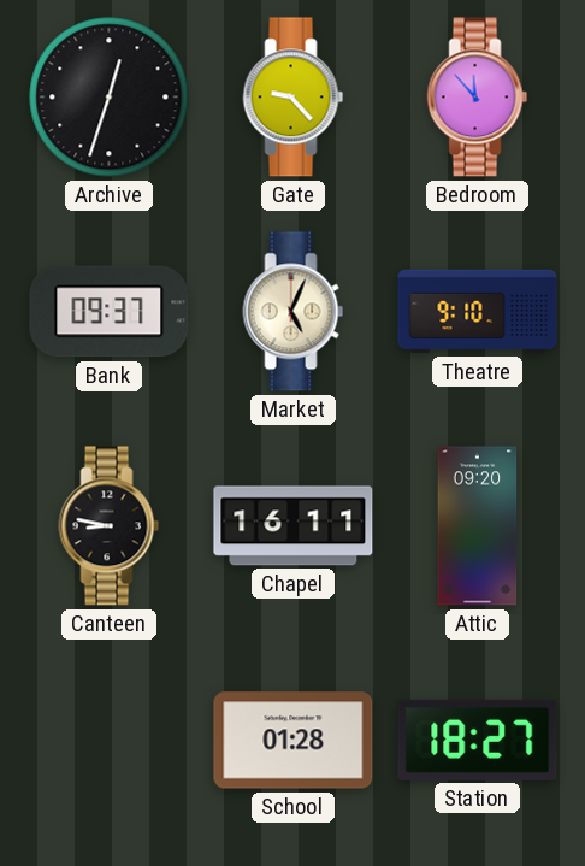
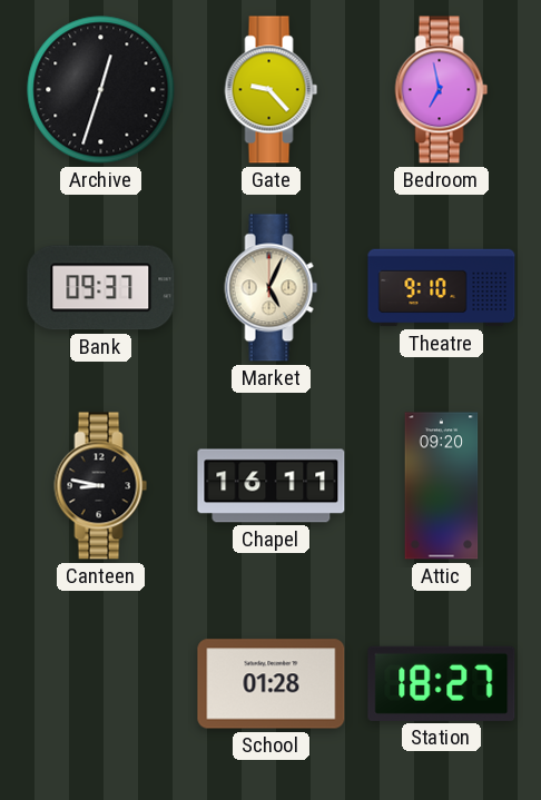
Bedroom: 11:53 -> 6:58 (442, 90)
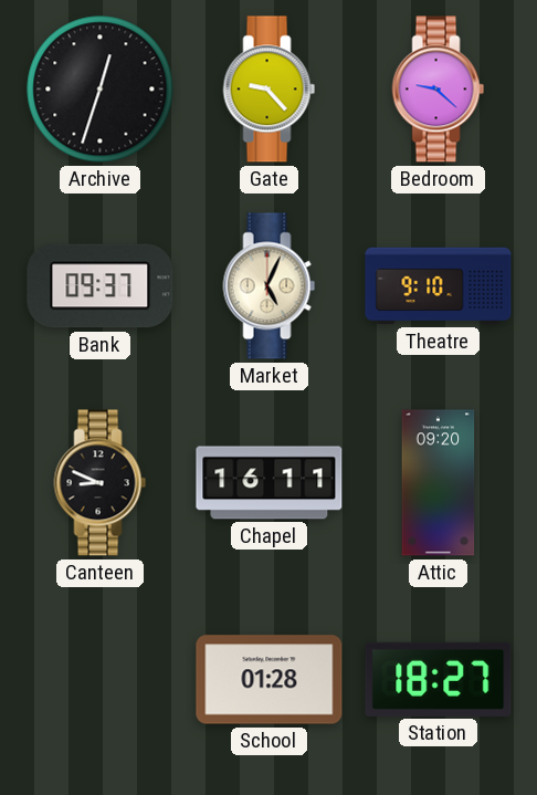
Bedroom: 6:58 -> 9:22 (439, 90)
Canteen: 8:47 -> 8:49 (101, 483)
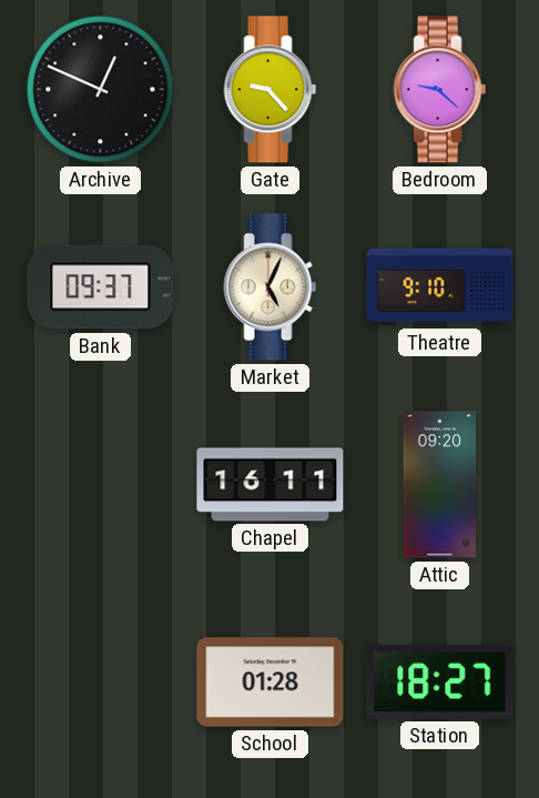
Archive: 12:33 -> 12:49 (101, 90)
Canteen: 8:49 -> none (101, 483)
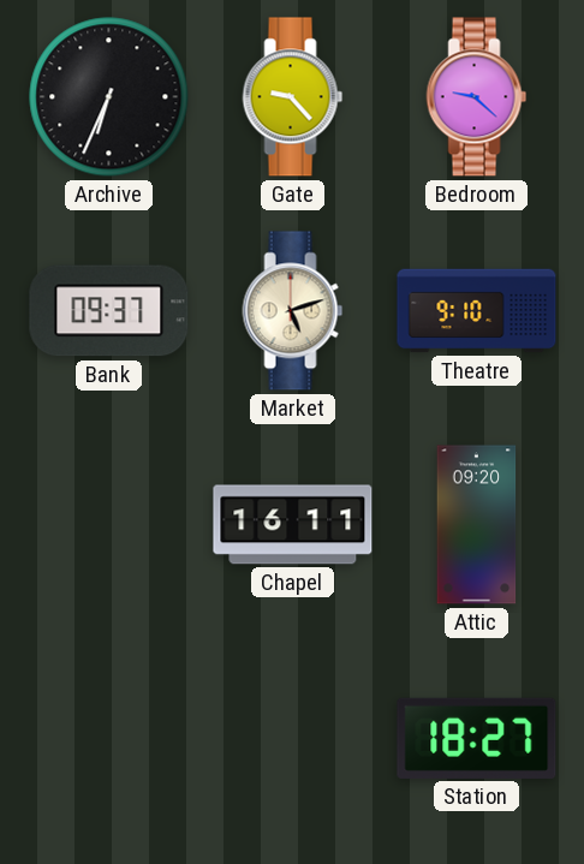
Archive: 12:49 -> 6:34 (109, 97)
Market: 5:04 -> 5:12 (293, 311)
School: 01:28 -> none (271, 683)
